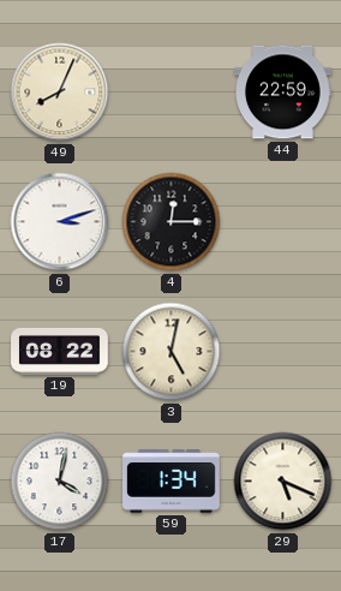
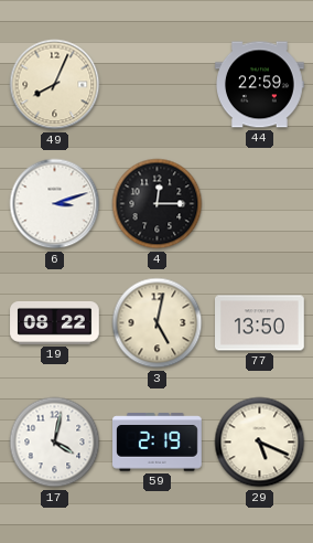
77: none -> 13:50 (260, 323)
59: 1:34 -> 2:19 (158, 443)
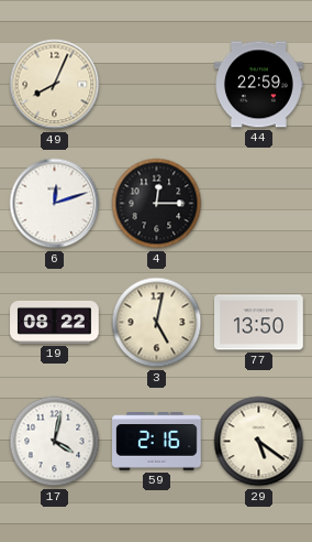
6: 3:12 -> 12:12 (55, 204)
59: 2:19 -> 2:16 (157, 442)
29: 5:19 -> 5:21 (259, 442)
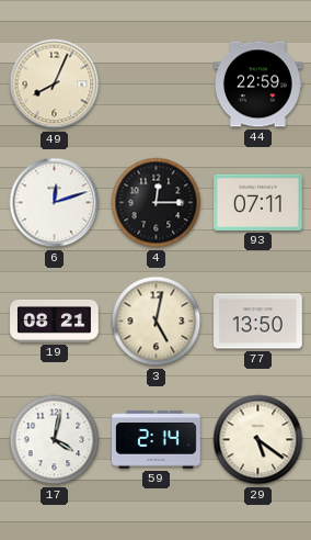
93: none -> 07:11 (258, 202)
19: 08:22 -> 08:21 (55, 320)
59: 2:16 -> 2:14 (157, 440)
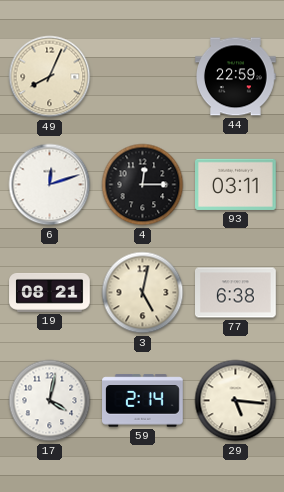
93: 07:11 -> 03:11 (236, 184)
77: 13:50 -> 6:38 (236, 293)
29: 5:21 -> 5:16 (236, 401)
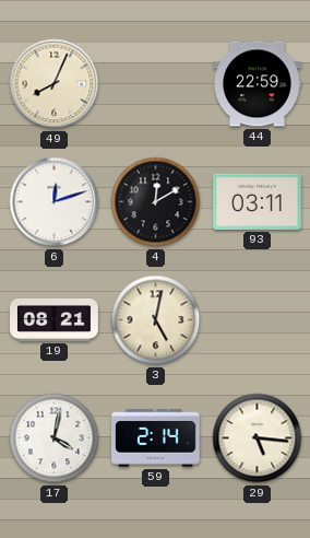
4: 12:15 -> 12:10 (156, 202)
77: 6:38 -> none (236, 293)
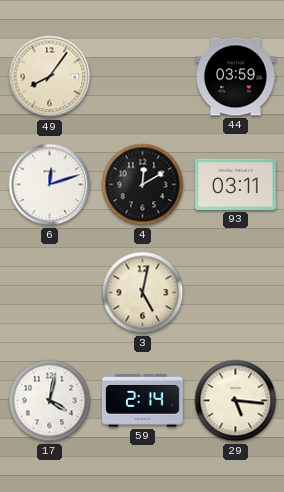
49: 8:04 -> 8:06 (50, 77)
44: 22:59 -> 03:59 (236, 77)
19: 08:21 -> none (55, 319)
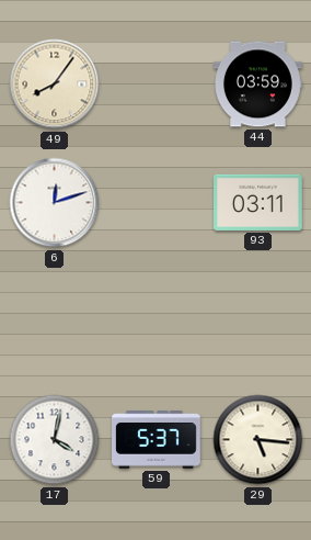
4: 12:10 -> none (143, 185)
3: 5:02 -> none (143, 293)
59: 2:14 -> 5:37 (157, 440)
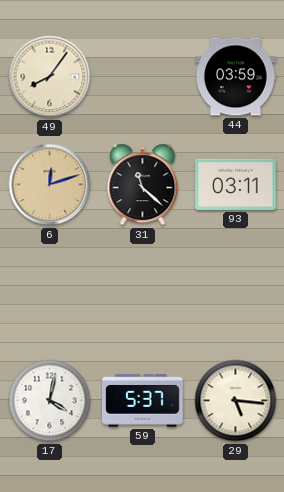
6 dial: white -> champagne (50, 185)
31: none -> 11:22 (143, 185)
